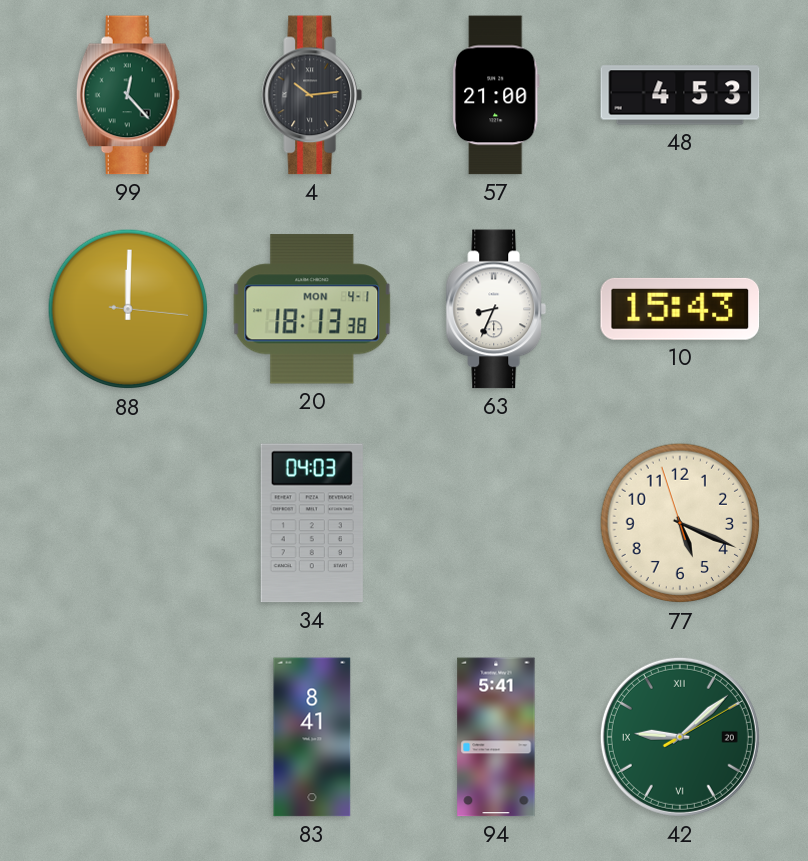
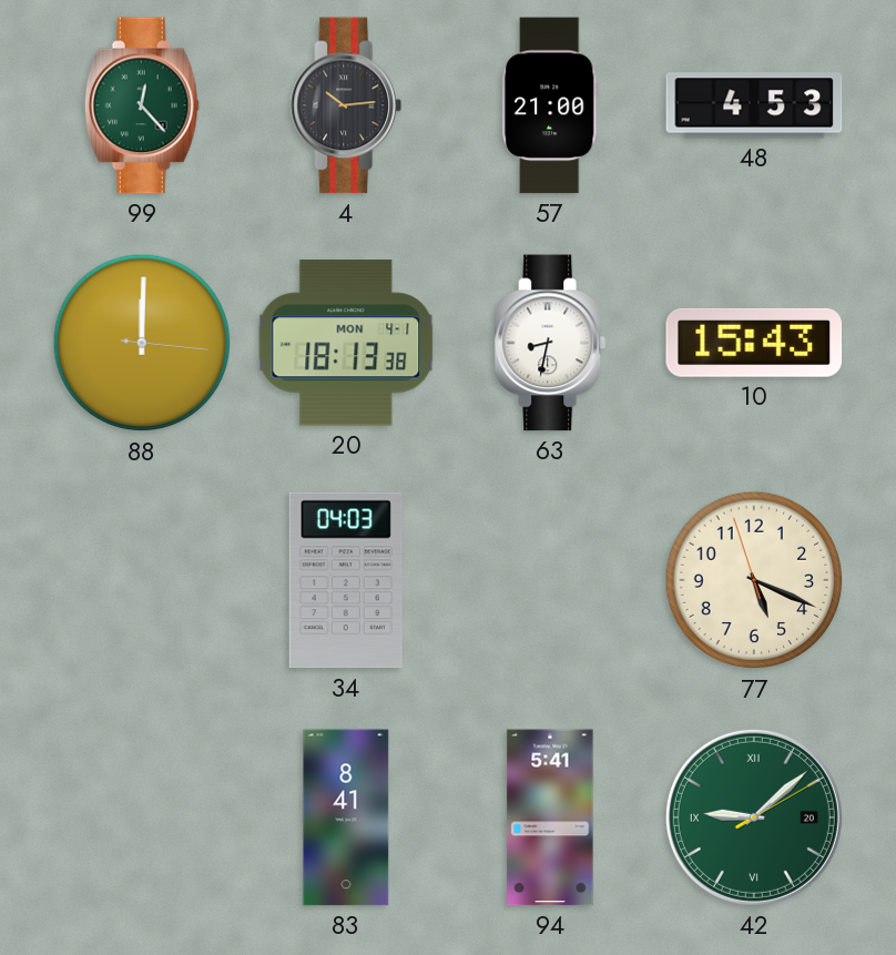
63: 8:34 -> 8:32 (550, 343)
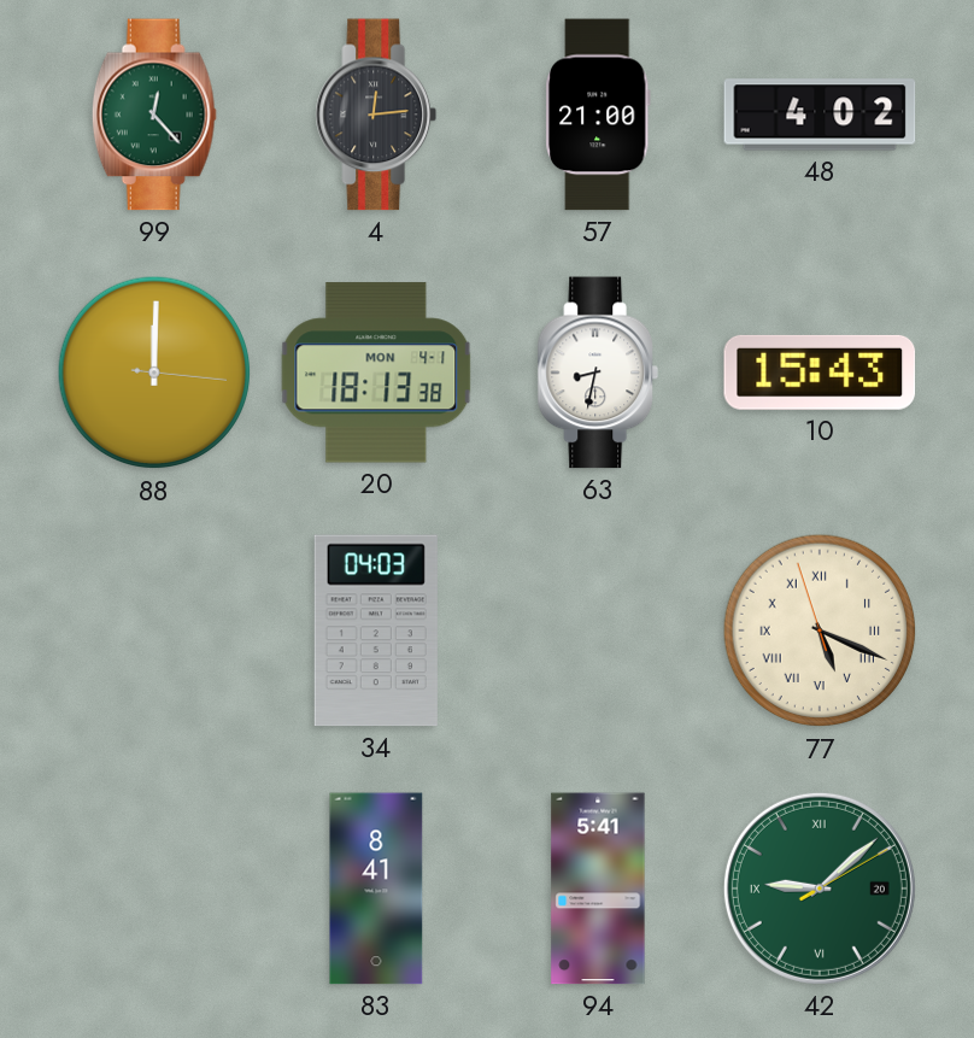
4: 10:14 -> 12:14 (376, 115)
48: 4:53 -> 4:02 (820, 115)
77 numerals: Arabic -> Roman (820, 631)
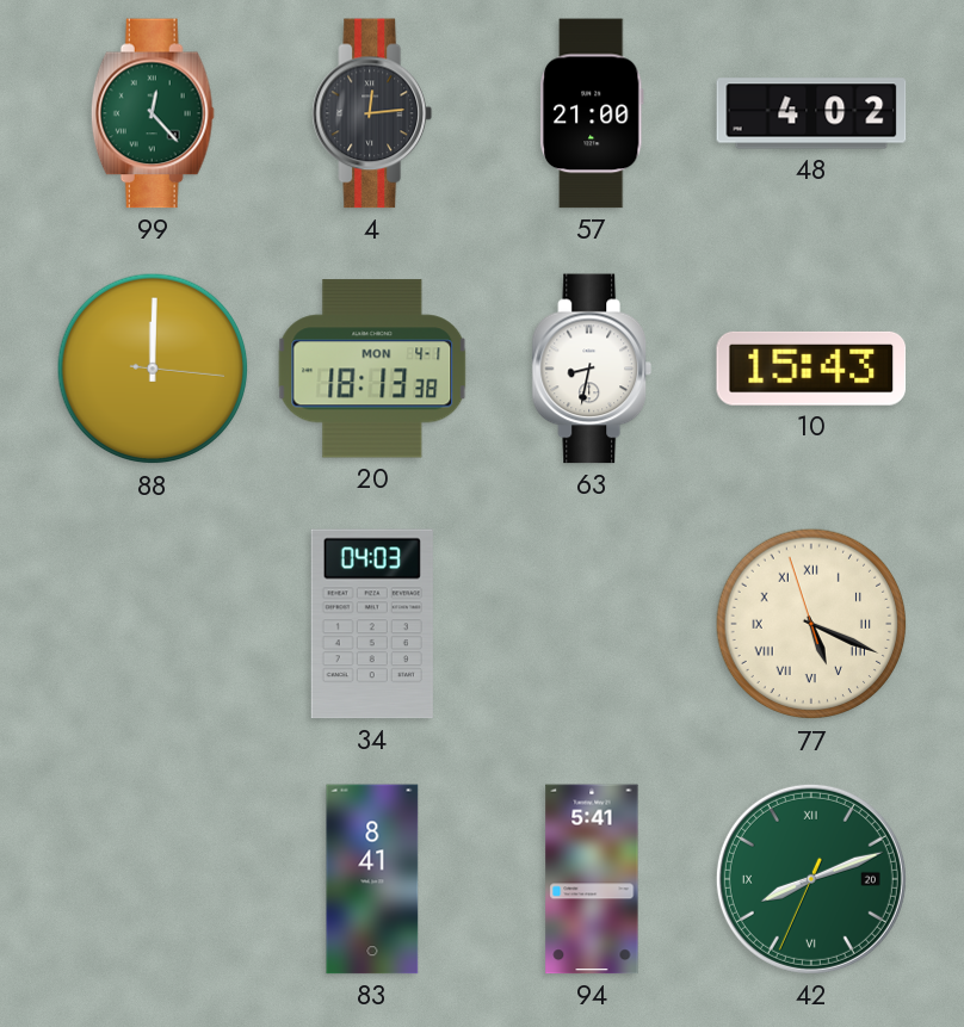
42: 9:08 -> 8:11 (811, 879)
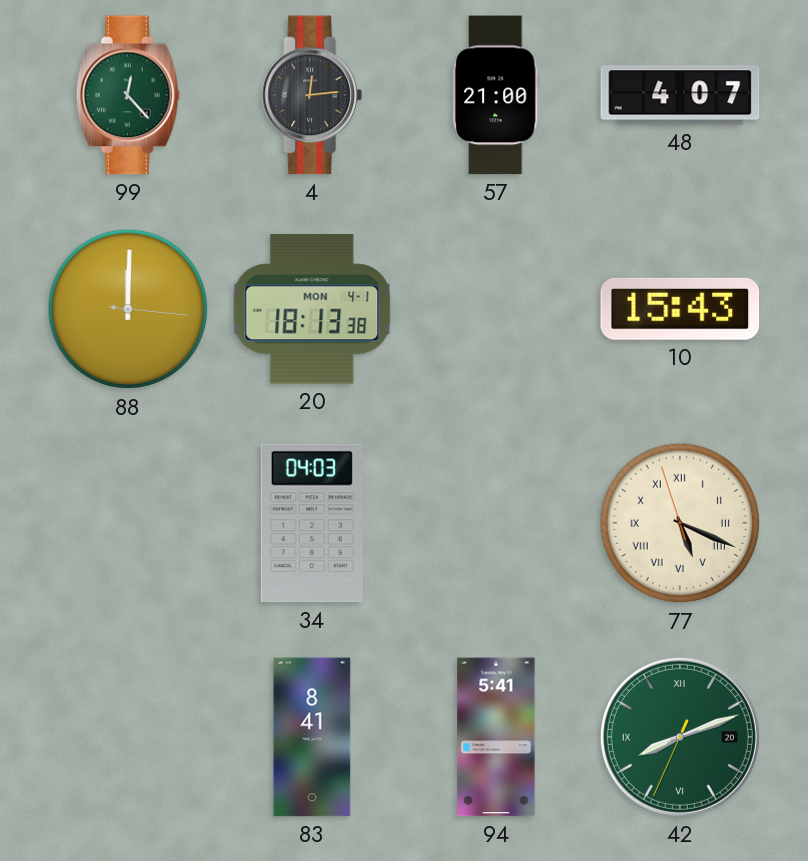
48: 4:02 -> 4:07 (680, 95)
63: 8:32 -> none (592, 369)
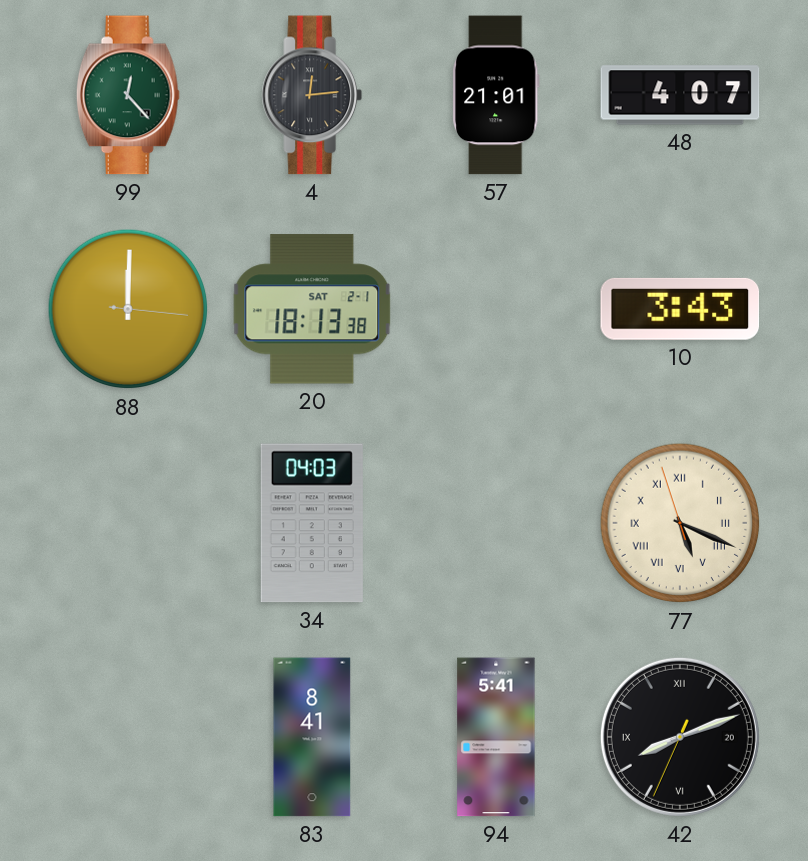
57: 21:00 -> 21:01 (497, 95)
20 date: MON 4-1 -> SAT 2-1 (312, 309)
10: 15:43 -> 3:43 (680, 309)
42 dial: green -> black (680, 737)
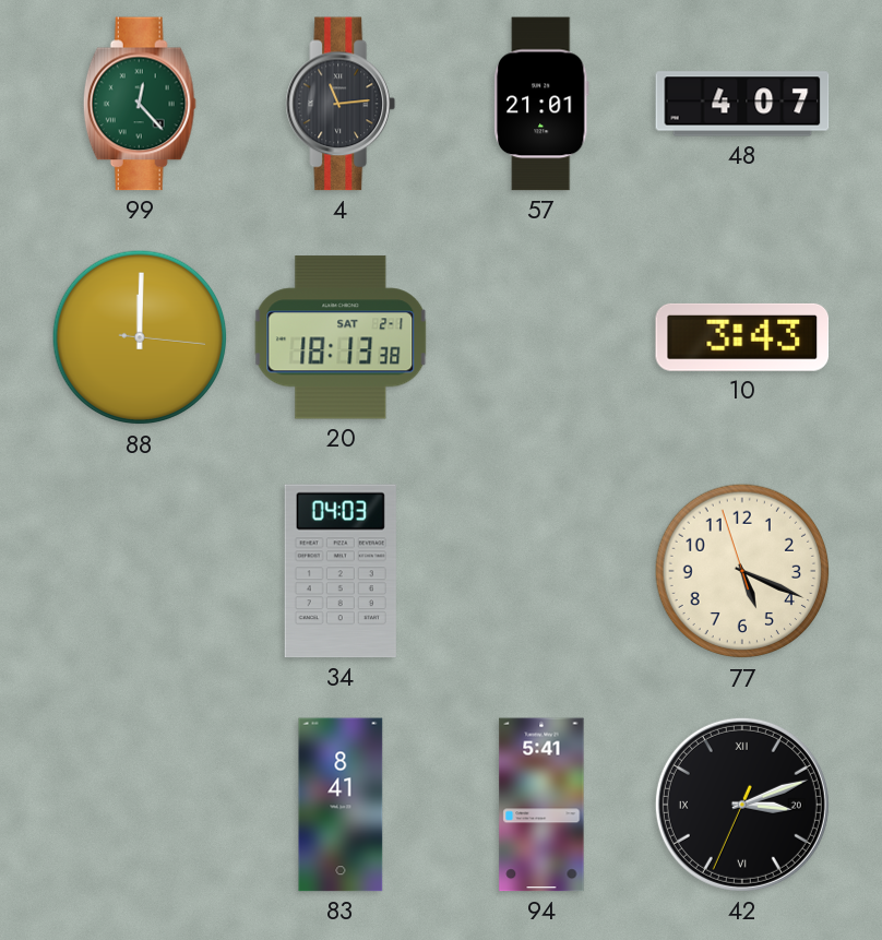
4: 12:14 -> 11:14 (341, 104)
77 numerals: Roman -> Arabic (742, 571)
42: 8:11 -> 3:11 (742, 805)
